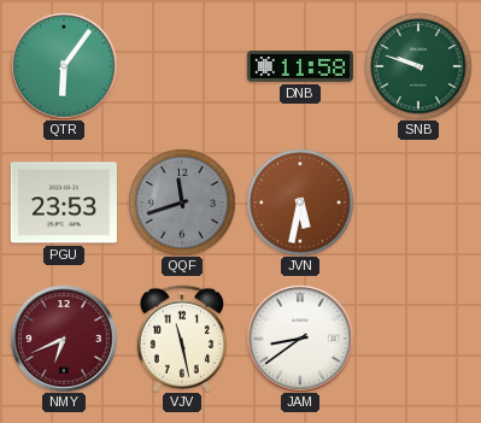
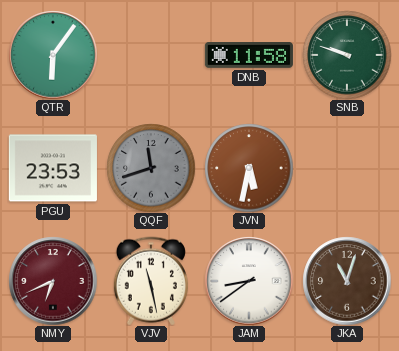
JKA: none -> 11:03 (347, 281)
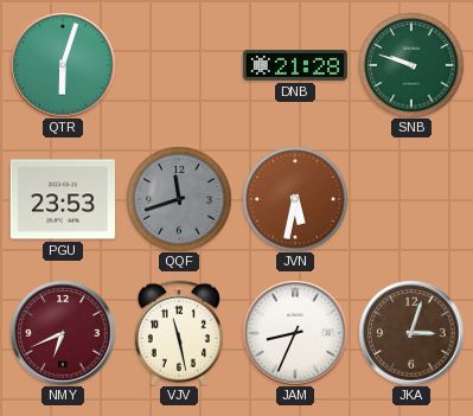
QTR: 6:06 -> 6:03 (63, 65)
DNB: 11:58 -> 21:28 (295, 66)
JAM: 8:39 -> 8:34 (295, 333)
JKA: 11:03 -> 3:03 (411, 333)
